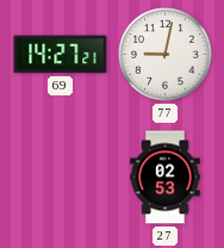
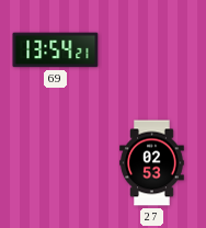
69: 14:27 -> 13:54 (56, 50)
77: 9:02 -> none (166, 55)
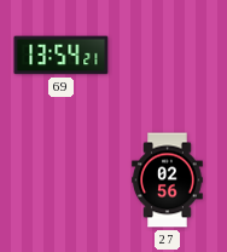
27: 02:53 -> 02:56 (168, 181)
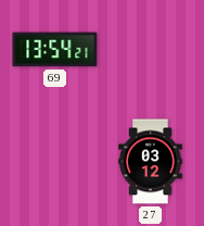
27: 02:56 -> 03:12 (151, 162)
